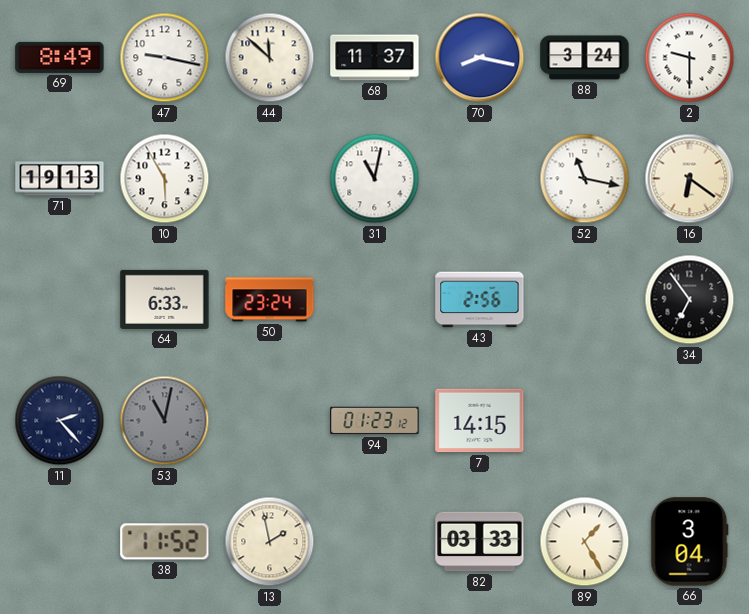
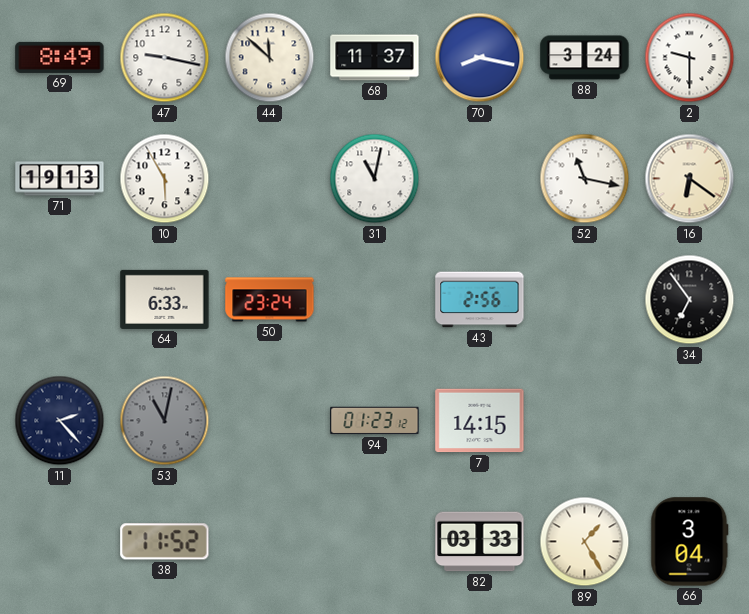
13: 1:58 -> none (270, 542)
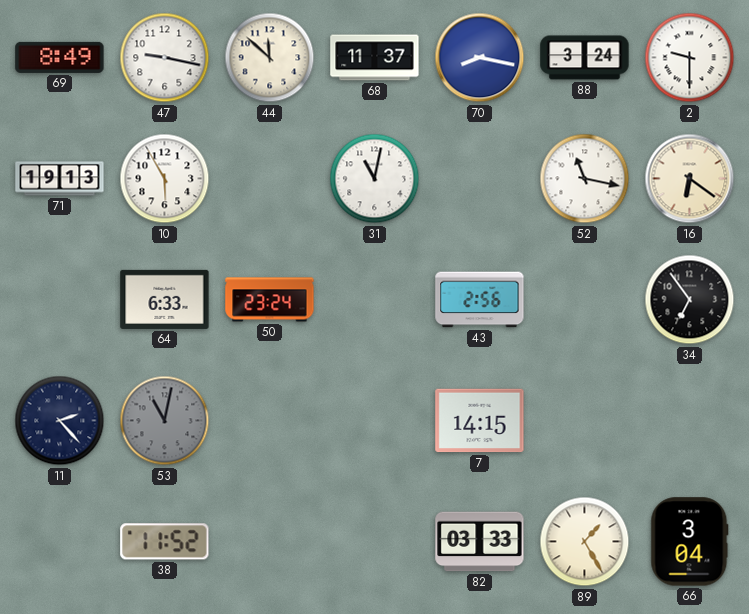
94: 01:23 -> none (375, 421)
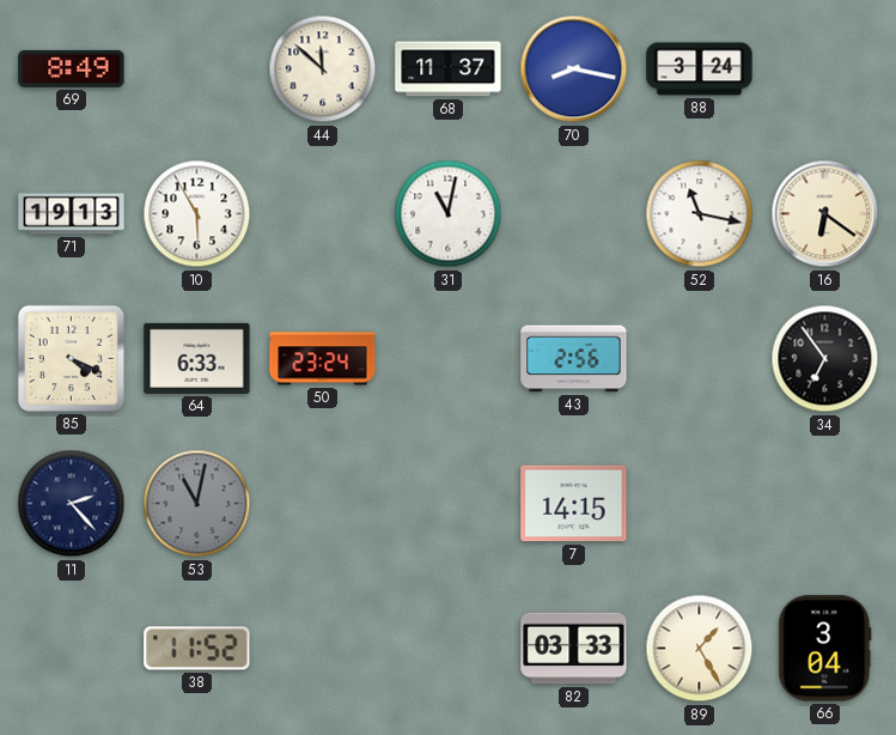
47: 9:17 -> none (165, 58)
2: 9:30 -> none (690, 58)
85: none -> 4:19 (71, 358)
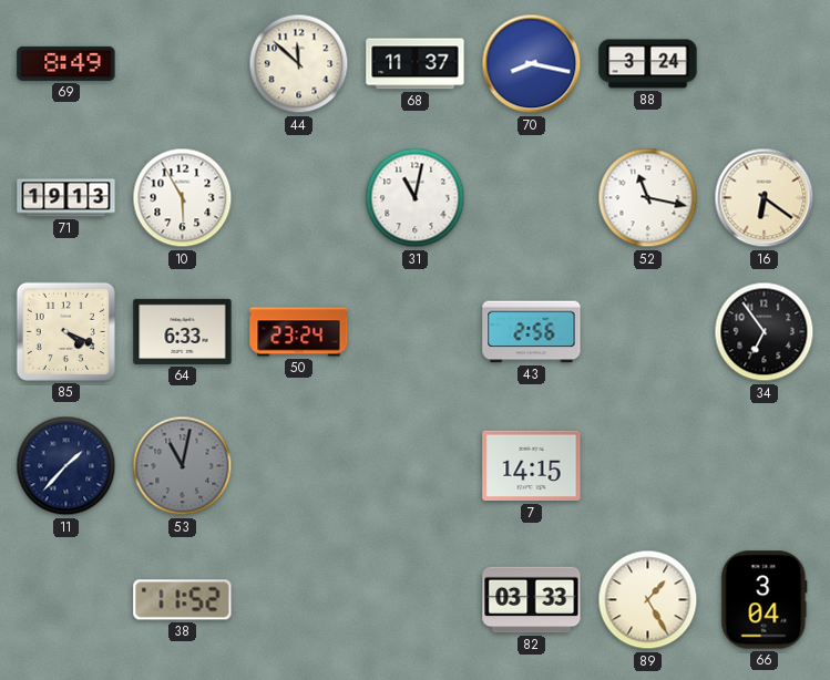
11: 2:23 -> 1:37 (66, 466)
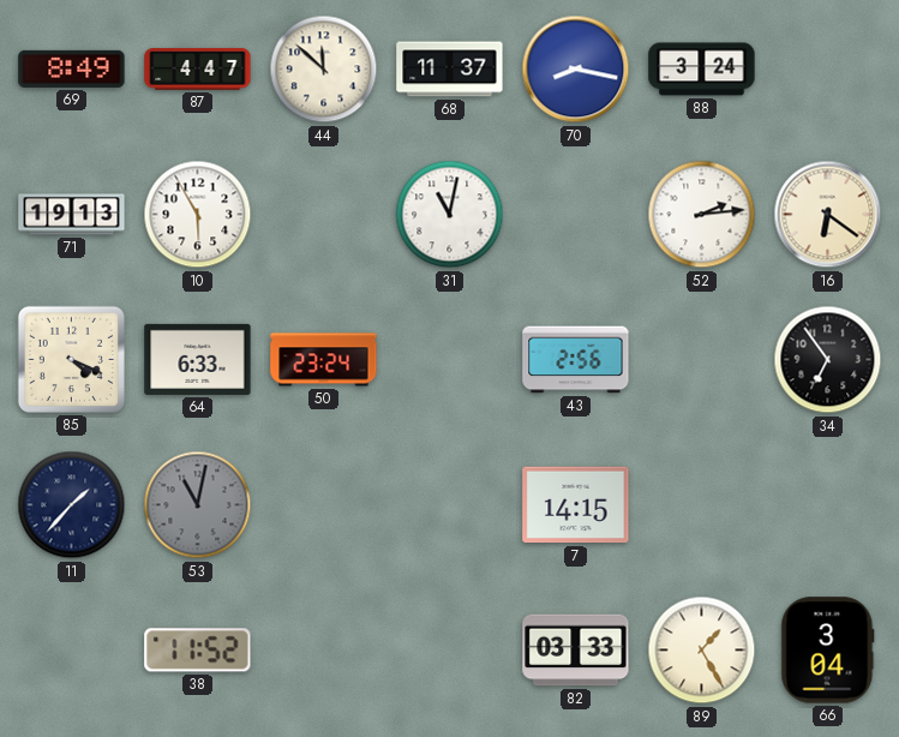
87: none -> 4:47 (198, 70)
52: 11:17 -> 2:14 (702, 215)
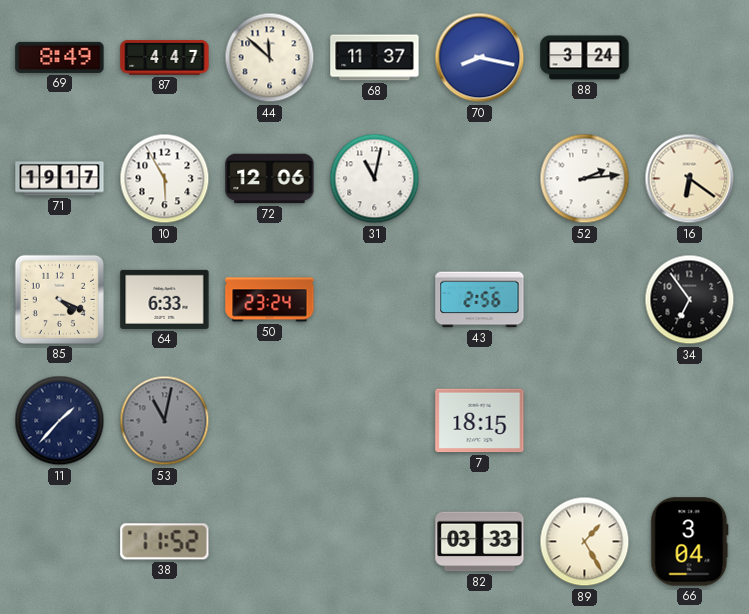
71: 19:13 -> 19:17 (60, 179)
72: none -> 12:06 (270, 179)
7: 14:15 -> 18:15 (480, 421)
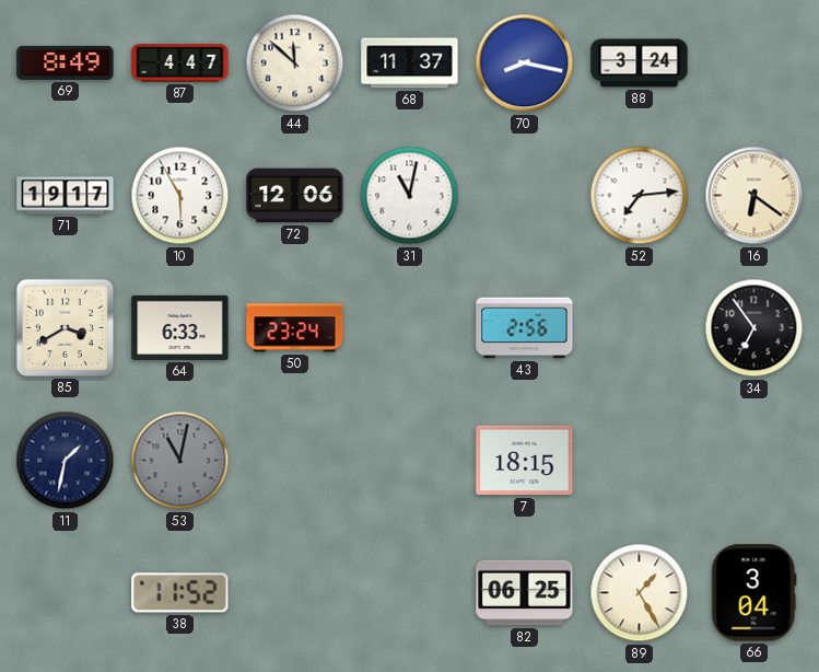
52: 2:14 -> 7:14 (640, 196)
85: 4:19 -> 3:40 (65, 327)
11: 1:37 -> 1:32 (66, 461)
82: 03:33 -> 06:25 (525, 593)
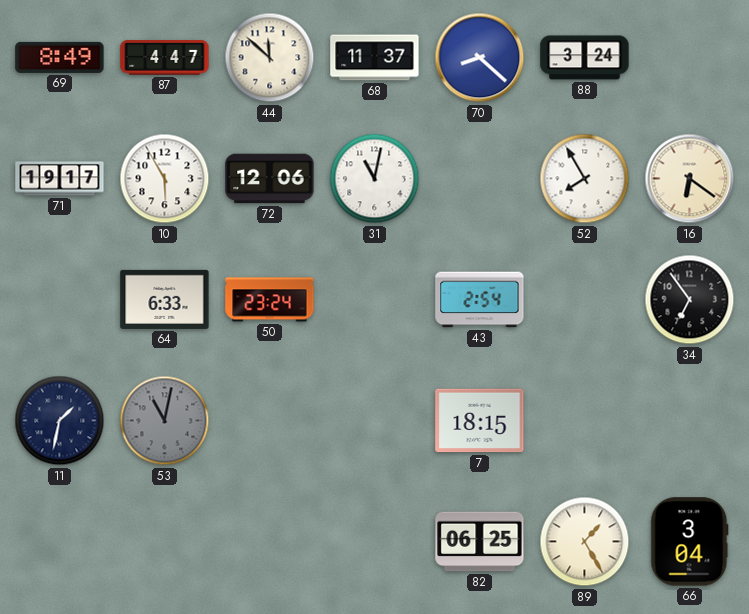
70: 8:17 -> 8:22 (480, 58)
52: 7:14 -> 7:55 (585, 179)
85: 3:40 -> none (65, 327)
43: 2:56 -> 2:54 (480, 300)
38: 11:52 -> none (180, 593)
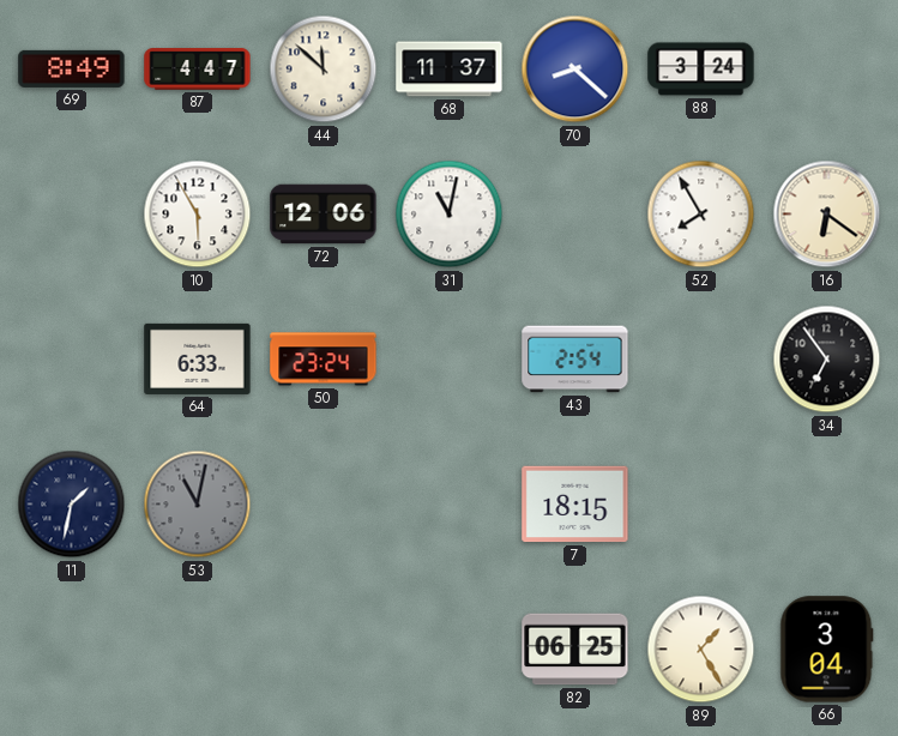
71: 19:17 -> none (60, 179)
